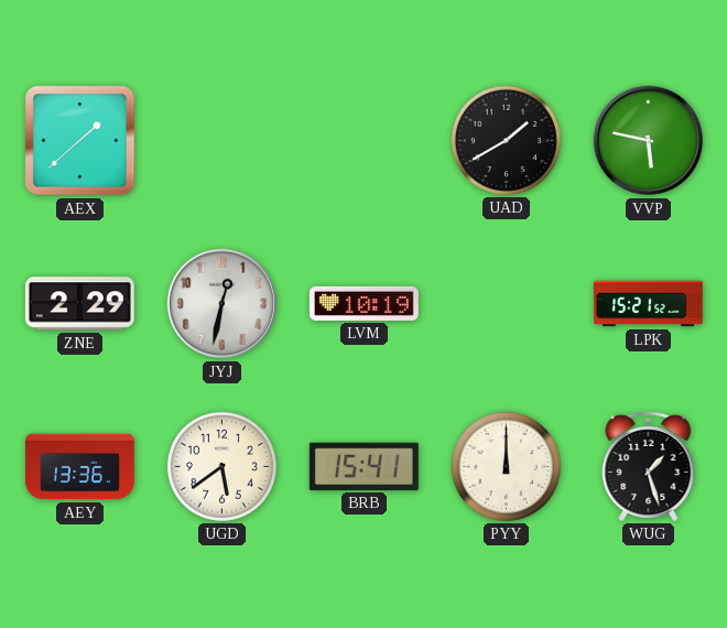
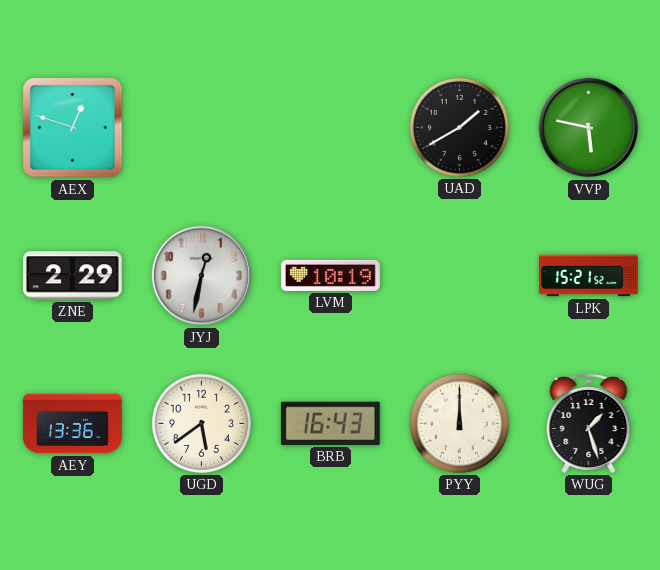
AEX: 1:38 -> 12:48 (73, 128)
BRB: 15:41 -> 16:43 (330, 423)
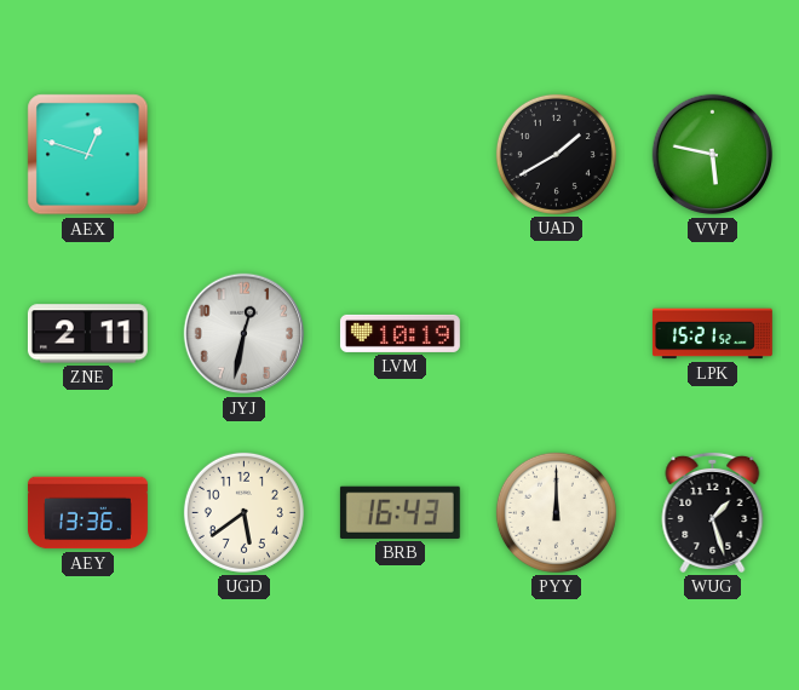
ZNE: 2:29 -> 2:11 (87, 334)
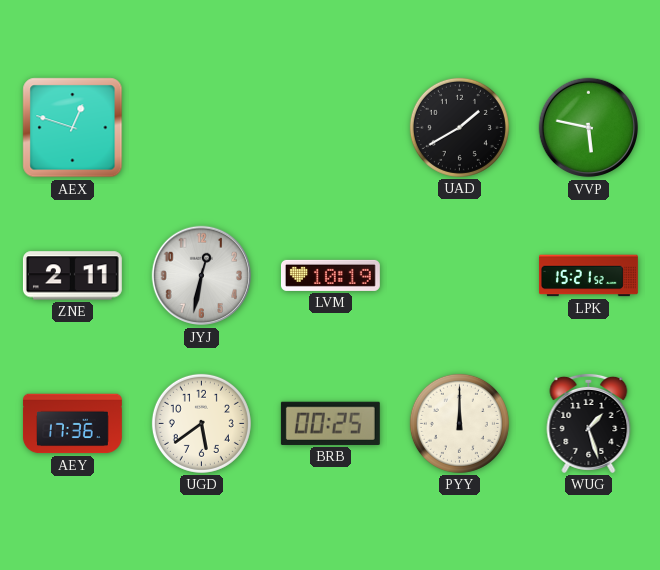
AEY: 13:36 -> 17:36 (72, 424)
BRB: 16:43 -> 00:25 (330, 423)
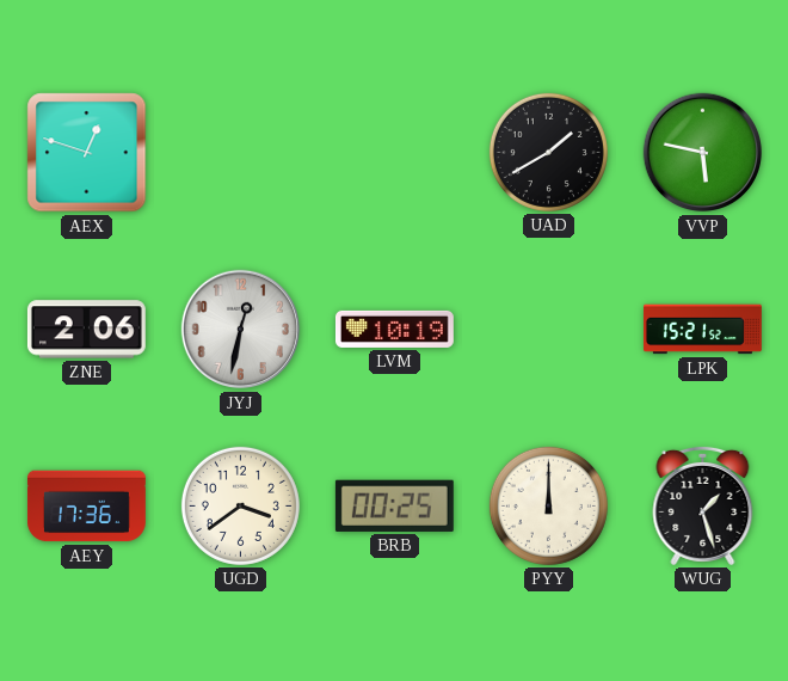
ZNE: 2:11 -> 2:06 (86, 330)
UGD: 5:39 -> 3:39 (240, 505)
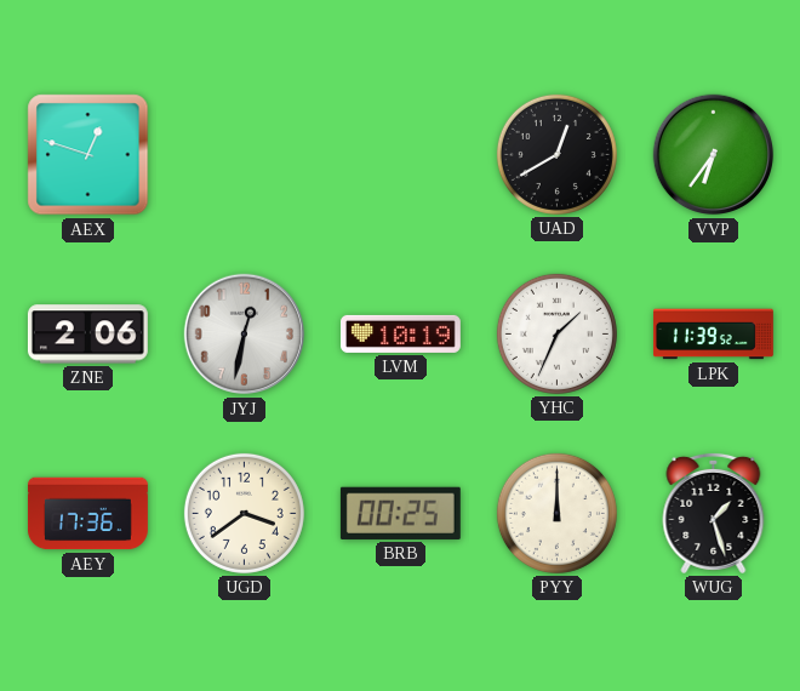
UAD: 1:40 -> 12:40 (556, 154)
VVP: 5:47 -> 6:36 (714, 155)
YHC: none -> 1:34 (556, 333)
LPK: 15:21 -> 11:39 (713, 335)
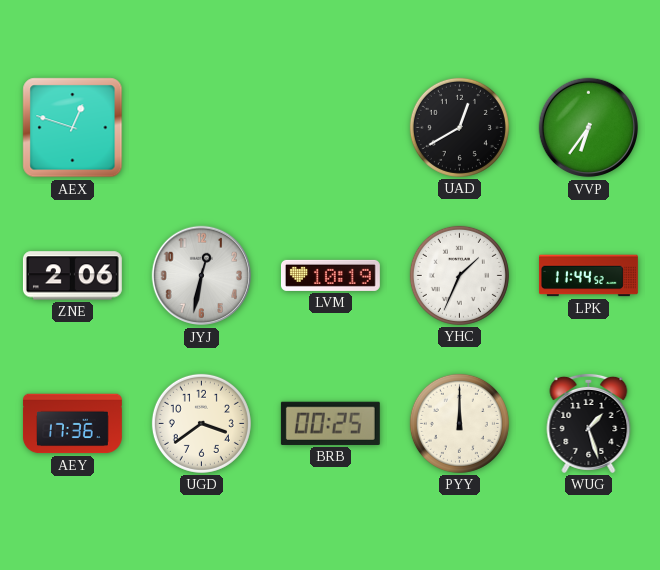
LPK: 11:39 -> 11:44 (588, 276)
